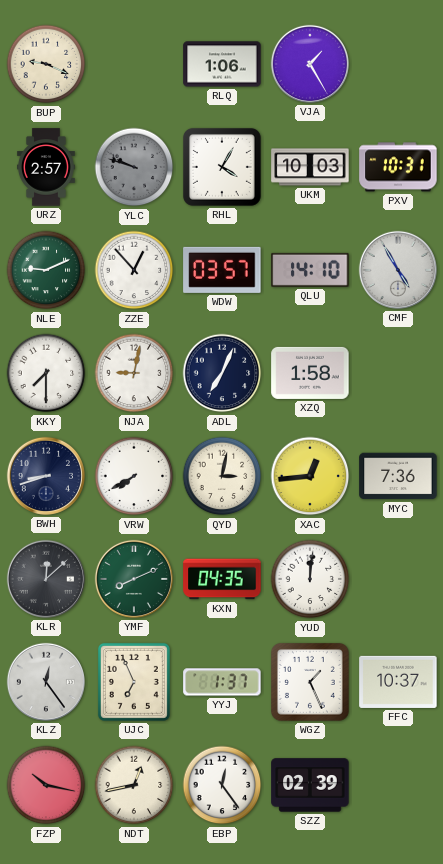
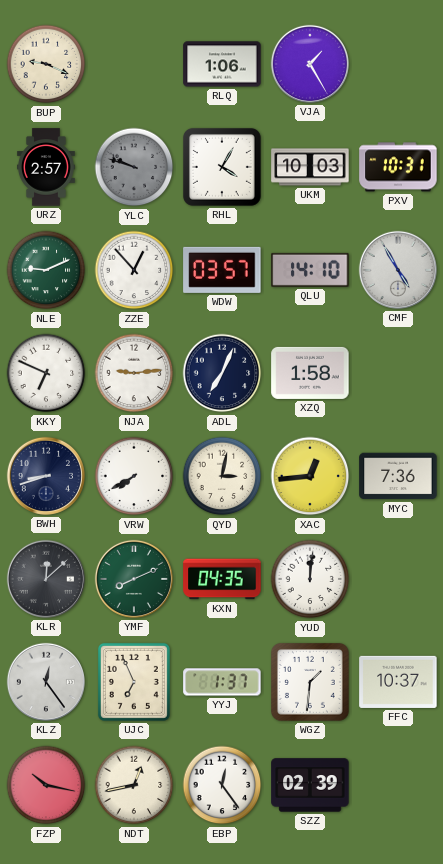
KKY: 7:30 -> 6:49 (46, 373)
NJA: 9:02 -> 9:14 (134, 373)
WGZ: 1:26 -> 1:31 (310, 682)
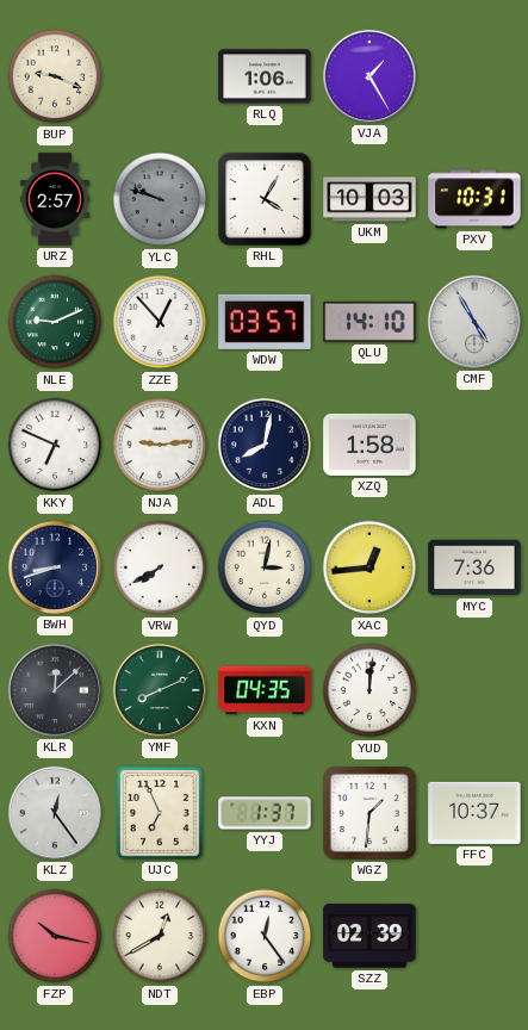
ADL: 7:04 -> 8:02 (265, 445)
NDT: 12:43 -> 12:40 (160, 936)
